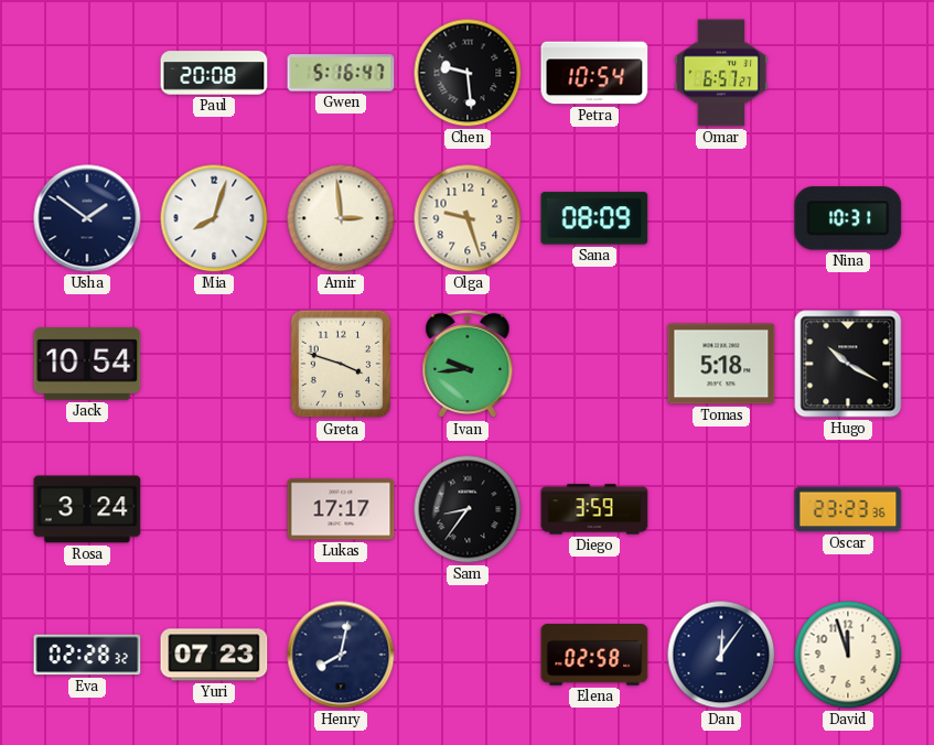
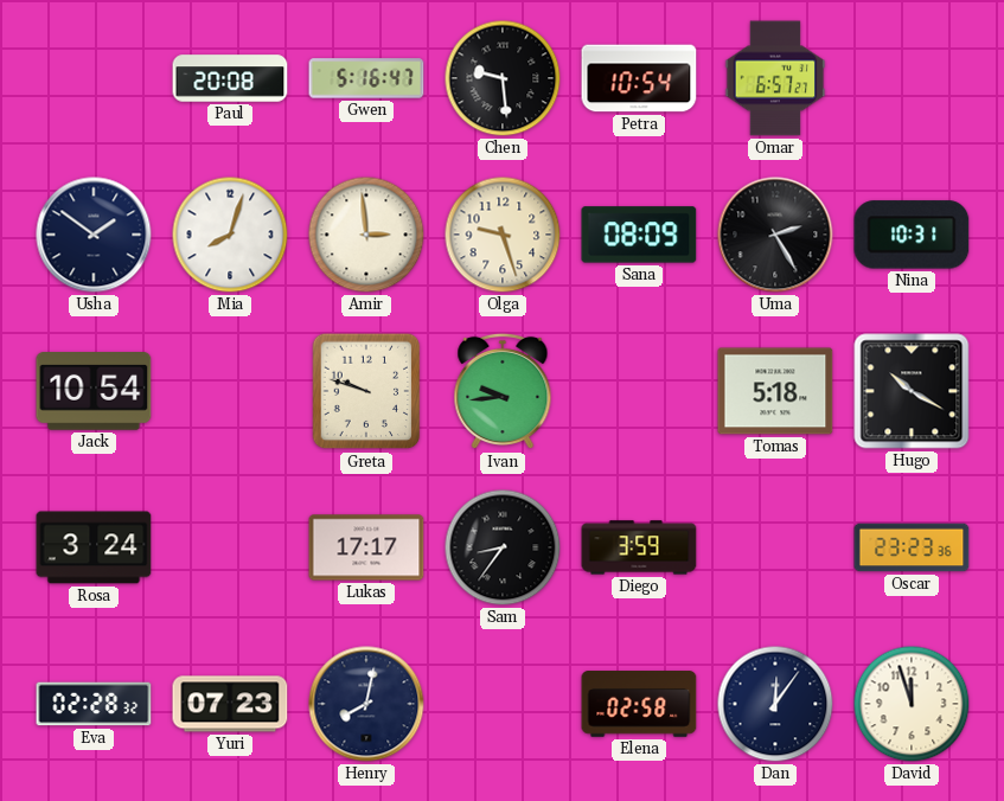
Uma: none -> 2:25 (775, 235)
Greta: 3:48 -> 9:48 (366, 391)
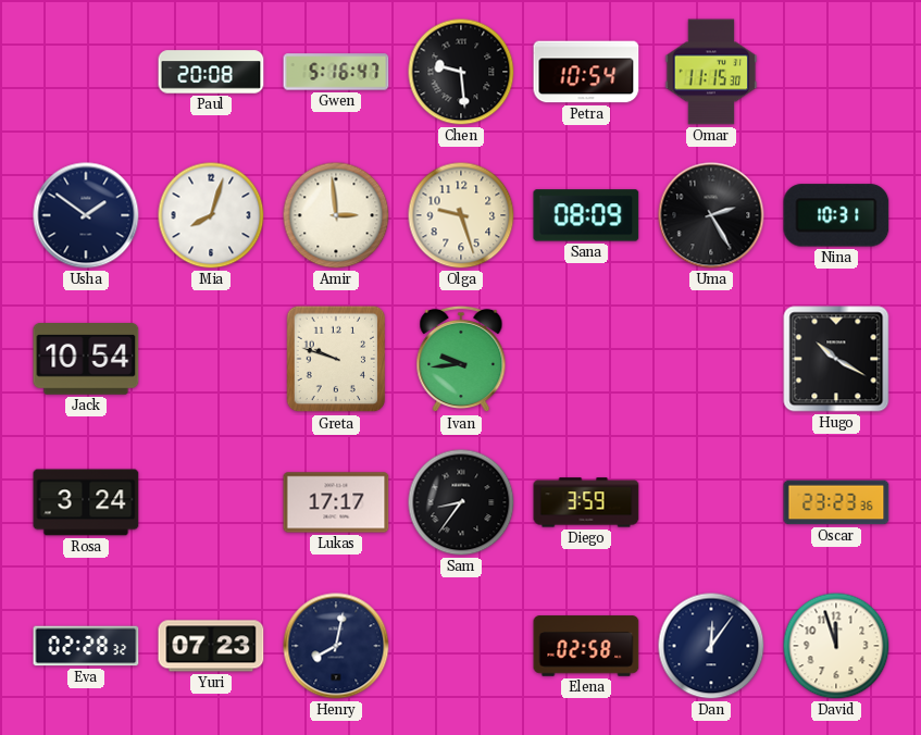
Omar: 6:57 -> 11:15 (711, 72)
Tomas: 5:18 -> none (775, 391)
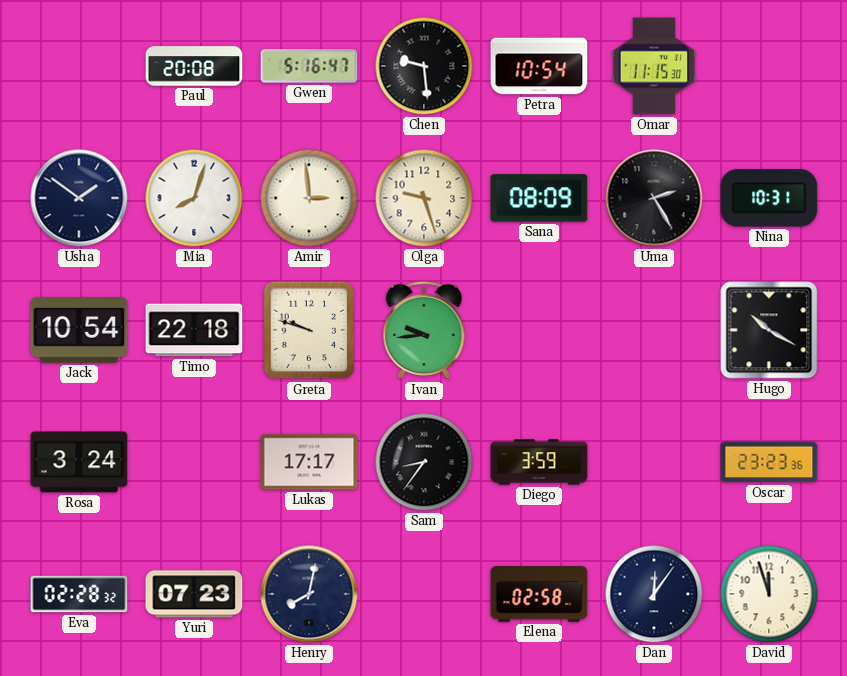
Timo: none -> 22:18 (194, 330)
